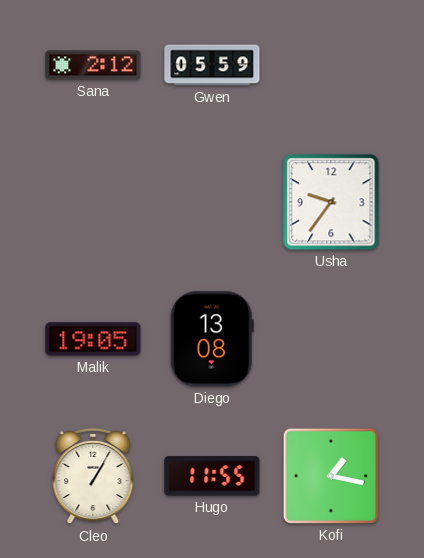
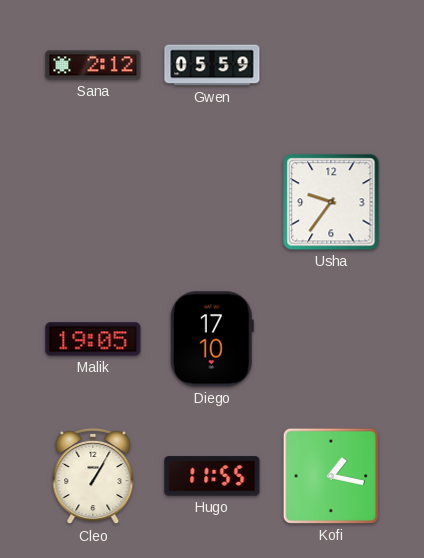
Diego: 13:08 -> 17:10 (212, 339)
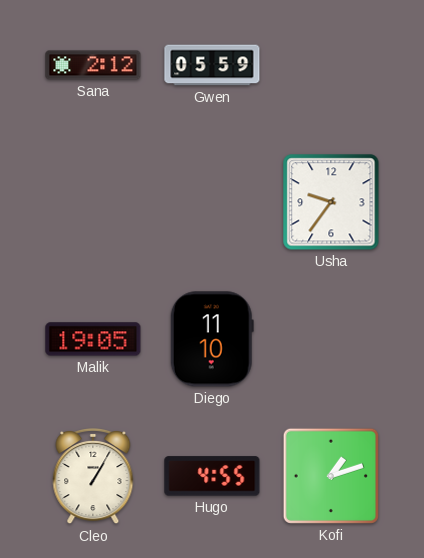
Diego: 17:10 -> 11:10 (212, 339)
Hugo: 11:55 -> 4:55 (212, 476)
Kofi: 1:17 -> 1:12 (331, 476)
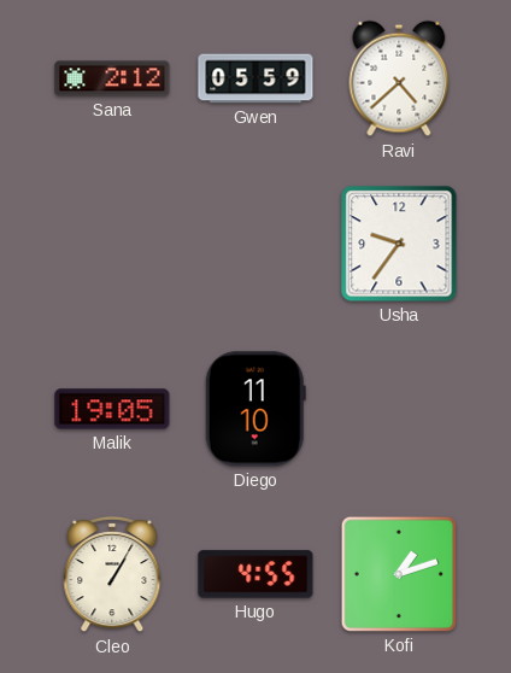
Ravi: none -> 4:38 (399, 78)
